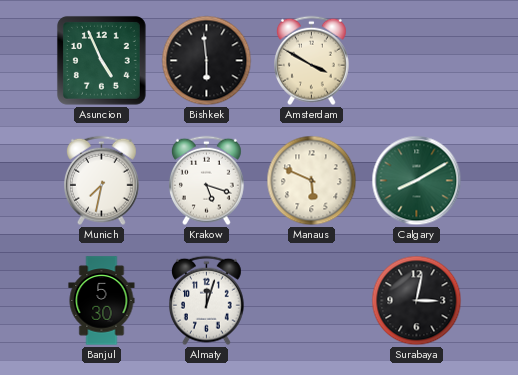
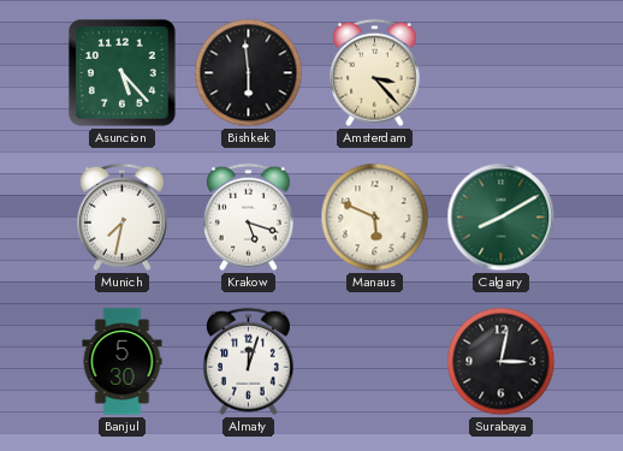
Asuncion: 4:56 -> 5:23 (121, 72)
Amsterdam: 3:50 -> 3:23 (375, 73)
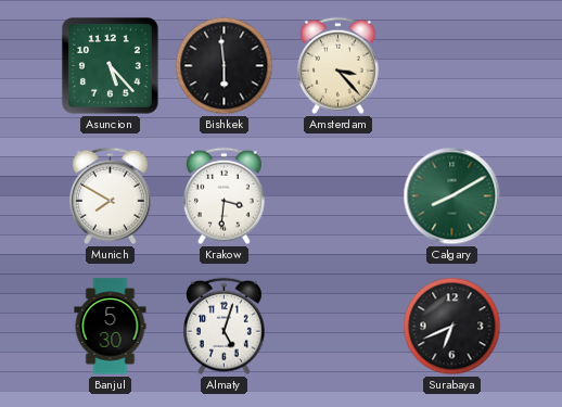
Munich: 7:32 -> 7:50 (111, 196)
Krakow: 5:18 -> 3:31 (225, 196)
Manaus: 5:49 -> none (375, 218)
Almaty: 12:03 -> 5:03 (225, 327)
Surabaya: 3:02 -> 6:41 (452, 327)
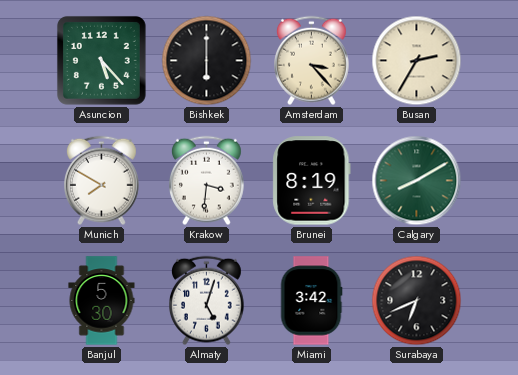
Bishkek: 5:59 -> 6:00 (207, 61)
Busan: none -> 2:35 (417, 61)
Brunei: none -> 8:19 (312, 181)
Miami: none -> 3:42 (311, 301)
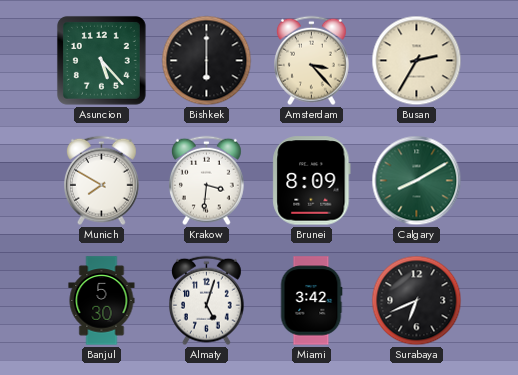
Brunei: 8:19 -> 8:09 (312, 181)
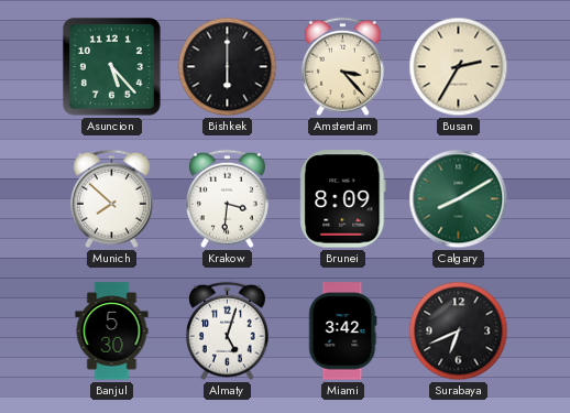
Munich: 7:50 -> 7:52 (112, 199)
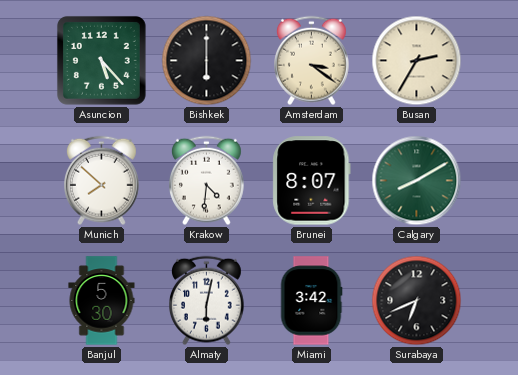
Amsterdam: 3:23 -> 3:21 (312, 61)
Krakow: 3:31 -> 4:31 (207, 181)
Brunei: 8:09 -> 8:07 (312, 181)
Almaty: 5:03 -> 6:02 (207, 301)
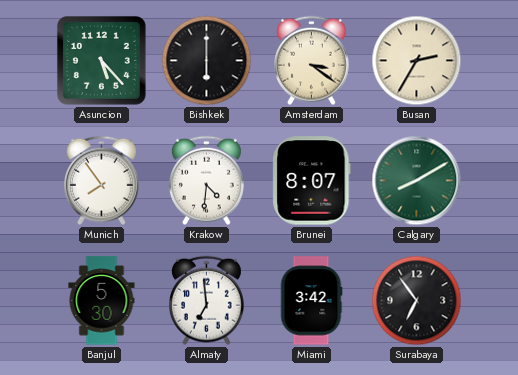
Munich: 7:52 -> 7:54 (102, 181)
Almaty: 6:02 -> 6:59 (207, 301)
Surabaya: 6:41 -> 6:54 (417, 301)
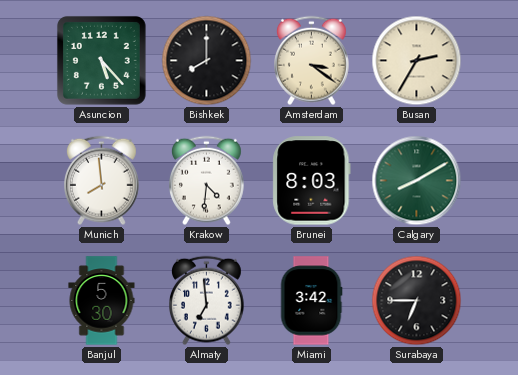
Bishkek: 6:00 -> 8:00 (207, 61)
Munich: 7:54 -> 7:59 (102, 181)
Brunei: 8:07 -> 8:03 (312, 181)
Surabaya: 6:54 -> 6:45 (417, 301)
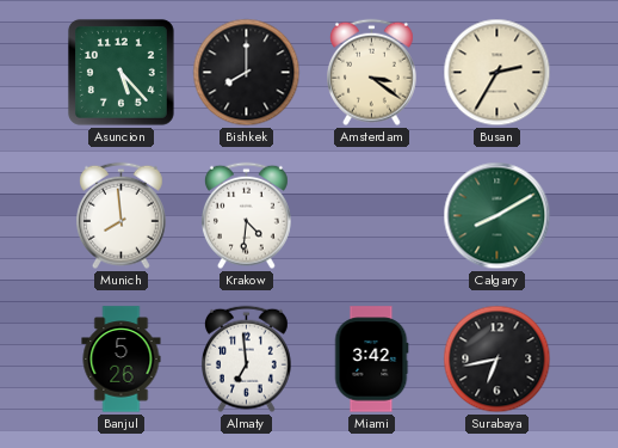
Brunei: 8:03 -> none (312, 181)
Banjul: 5:30 -> 5:26 (122, 360)
Surabaya: 6:45 -> 6:43 (498, 360)
